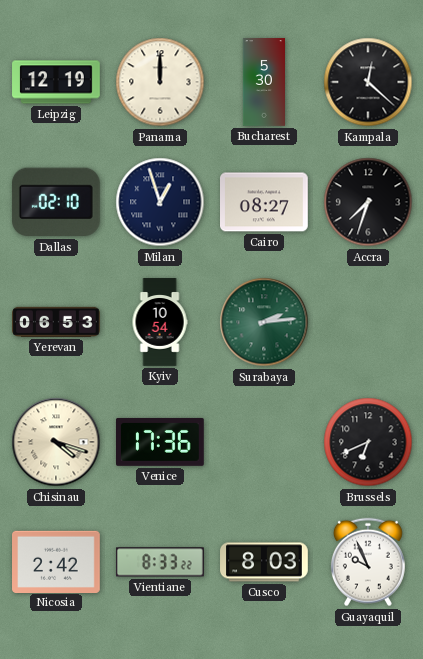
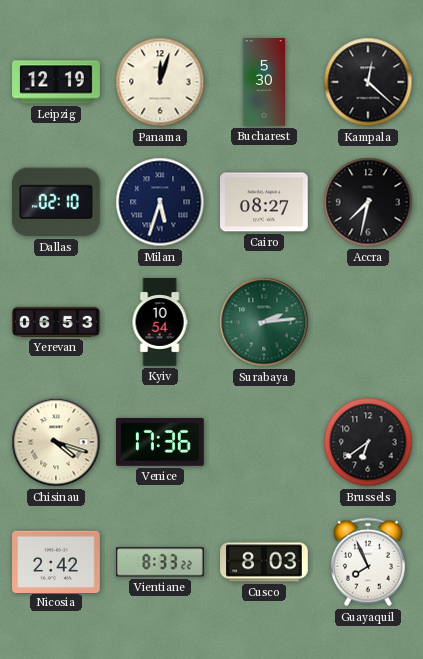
Panama: 12:00 -> 12:03 (160, 82)
Milan: 12:57 -> 5:33 (160, 202)
Accra: 7:33 -> 7:32 (368, 202)
Brussels: 6:41 -> 6:39 (368, 442)
Guayaquil: 9:56 -> 7:56 (368, 562)
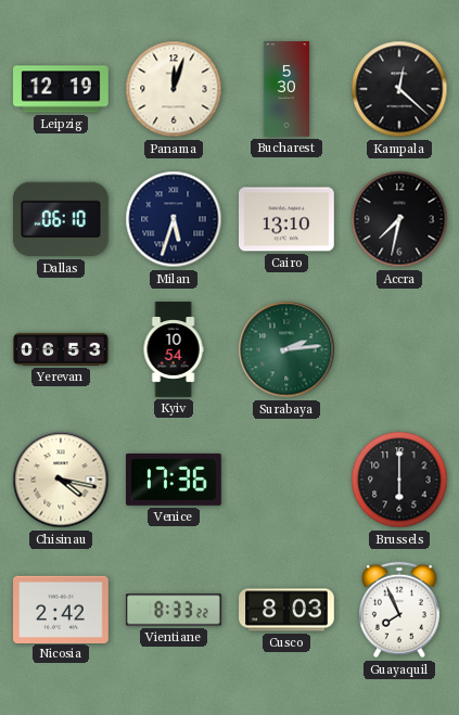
Dallas: 02:10 -> 06:10 (61, 219)
Cairo: 08:27 -> 13:10 (288, 219)
Chisinau: 4:18 -> 4:17 (61, 480)
Brussels: 6:39 -> 6:00 (399, 480)
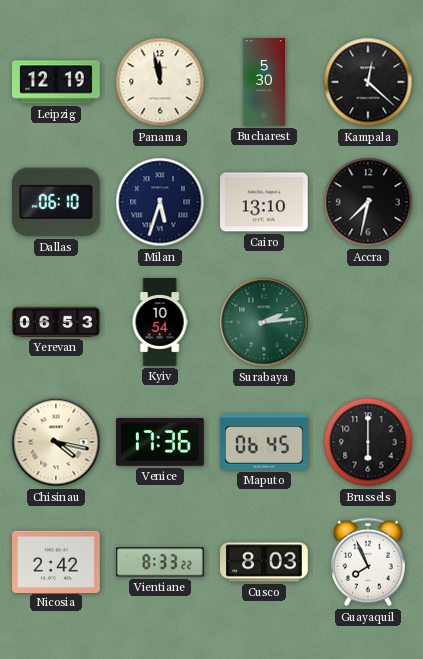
Panama: 12:03 -> 11:58 (160, 82)
Maputo: none -> 06:45 (265, 442)
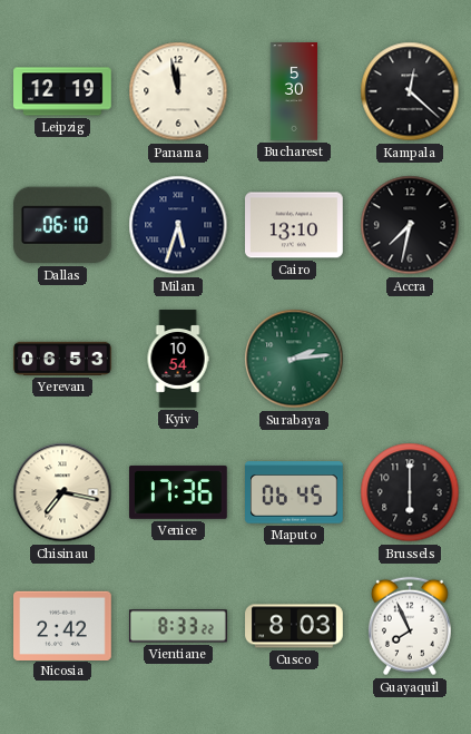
Chisinau: 4:17 -> 7:17 (62, 492)
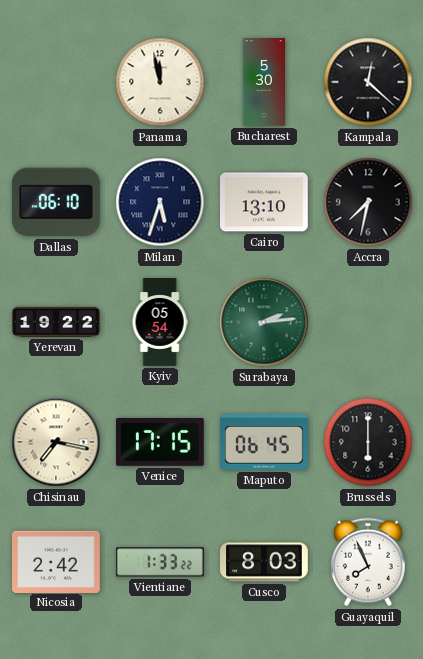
Leipzig: 12:19 -> none (62, 91)
Yerevan: 06:53 -> 19:22 (56, 322)
Kyiv: 10:54 -> 05:54 (160, 322)
Venice: 17:36 -> 17:15 (161, 442)
Vientiane: 8:33 -> 1:33 (160, 562)
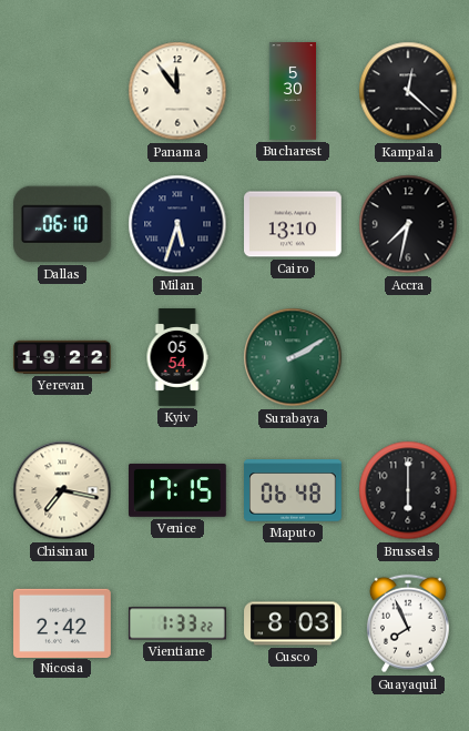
Panama: 11:58 -> 11:54 (177, 91)
Surabaya: 2:14 -> 2:10 (293, 357)
Maputo: 06:45 -> 06:48 (294, 490)
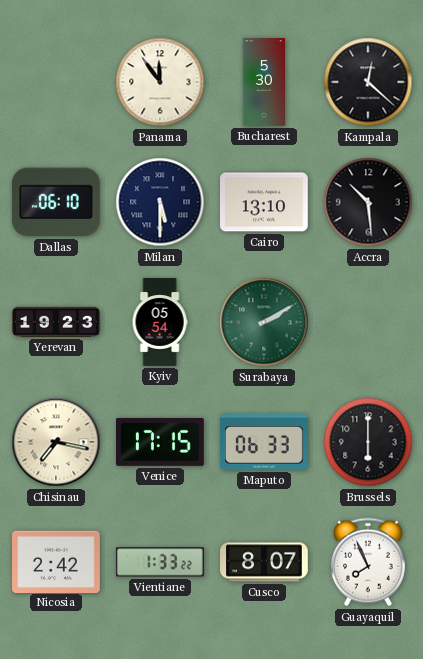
Milan: 5:33 -> 5:30 (160, 202)
Accra: 7:32 -> 10:29 (368, 202)
Yerevan: 19:22 -> 19:23 (56, 322)
Maputo: 06:48 -> 06:33 (265, 442)
Cusco: 8:03 -> 8:07 (264, 562)
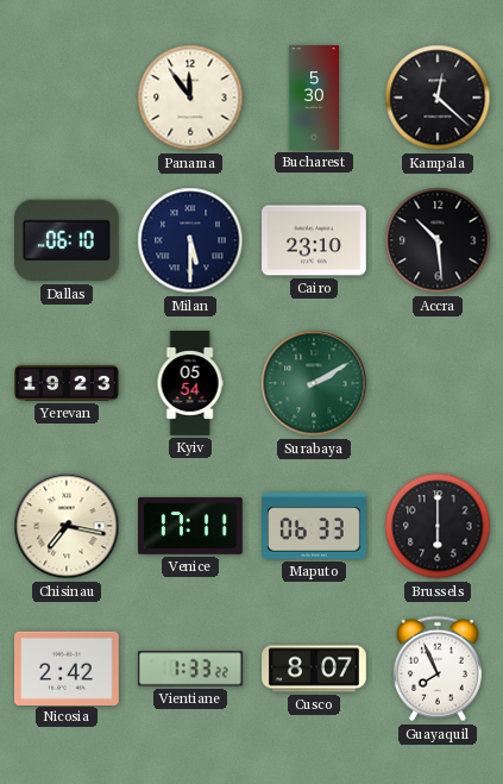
Cairo: 13:10 -> 23:10 (315, 240)
Venice: 17:15 -> 17:11 (191, 526)
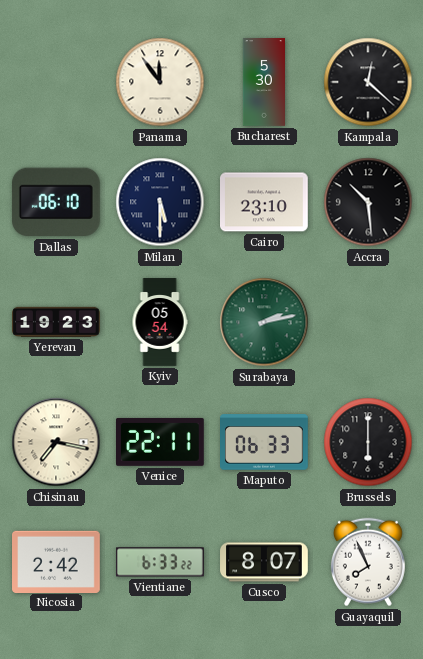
Surabaya: 2:10 -> 2:13 (264, 322)
Venice: 17:11 -> 22:11 (161, 442)
Vientiane: 1:33 -> 6:33 (160, 562)
